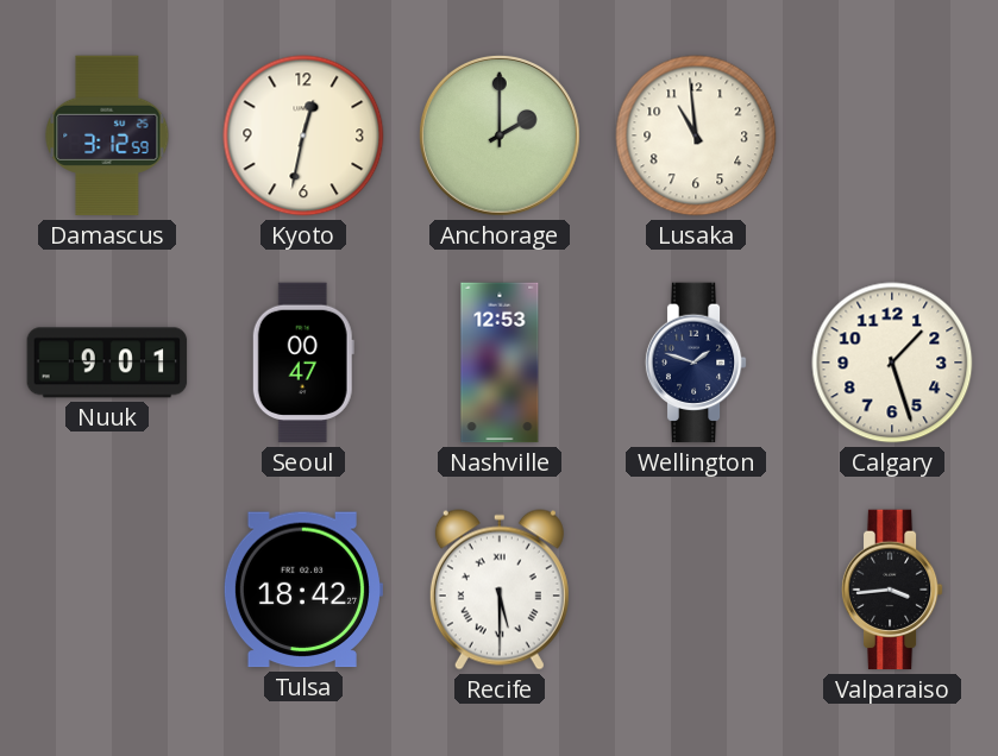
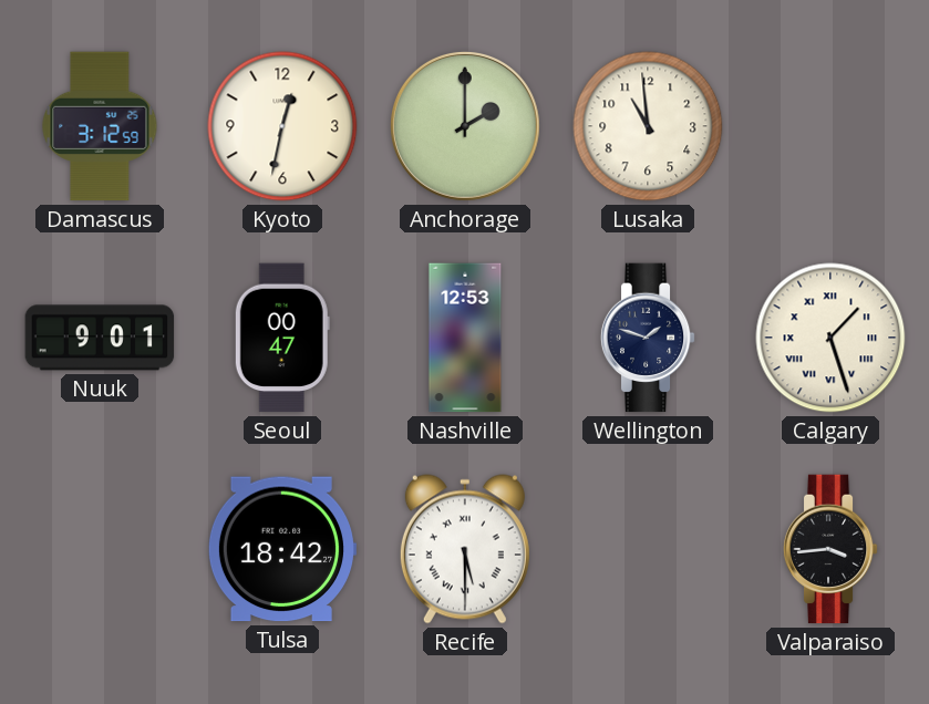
Calgary numerals: Arabic -> Roman (830, 338)
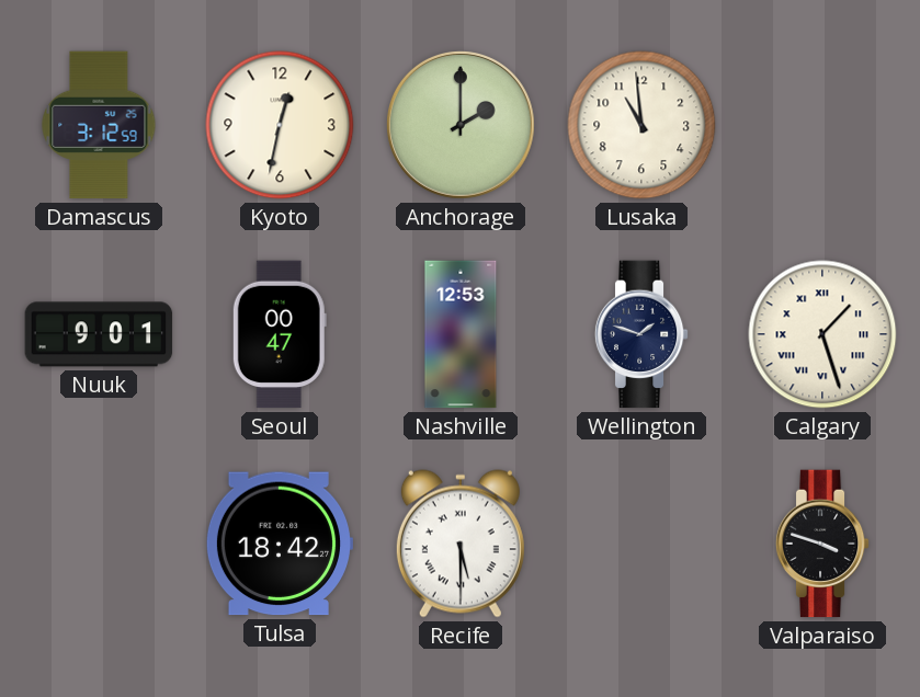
Valparaiso: 3:44 -> 3:48 (822, 544)
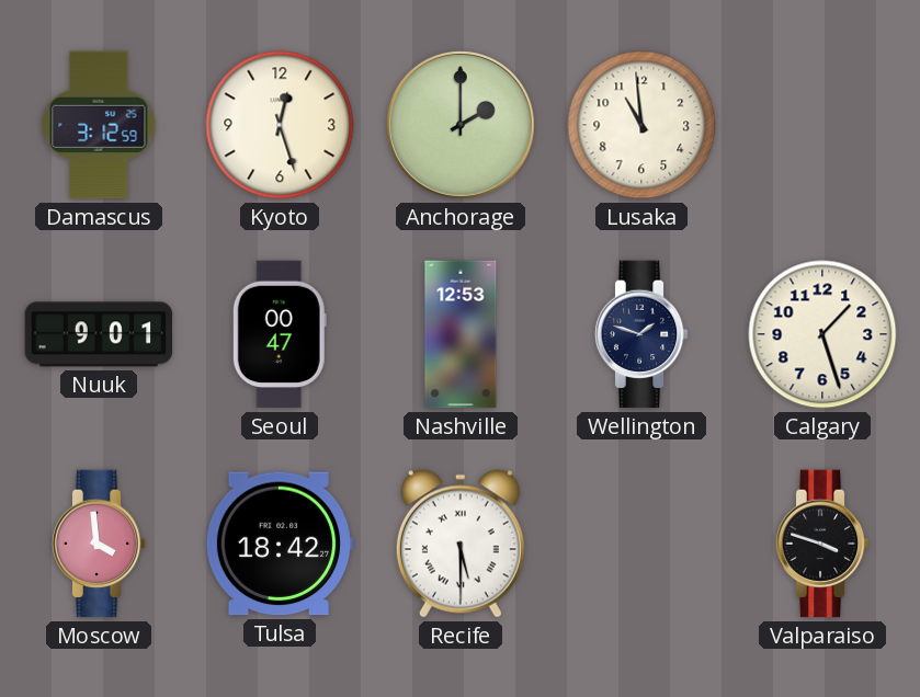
Kyoto: 12:32 -> 12:27 (280, 125)
Calgary numerals: Roman -> Arabic (822, 334)
Moscow: none -> 3:59 (99, 544)
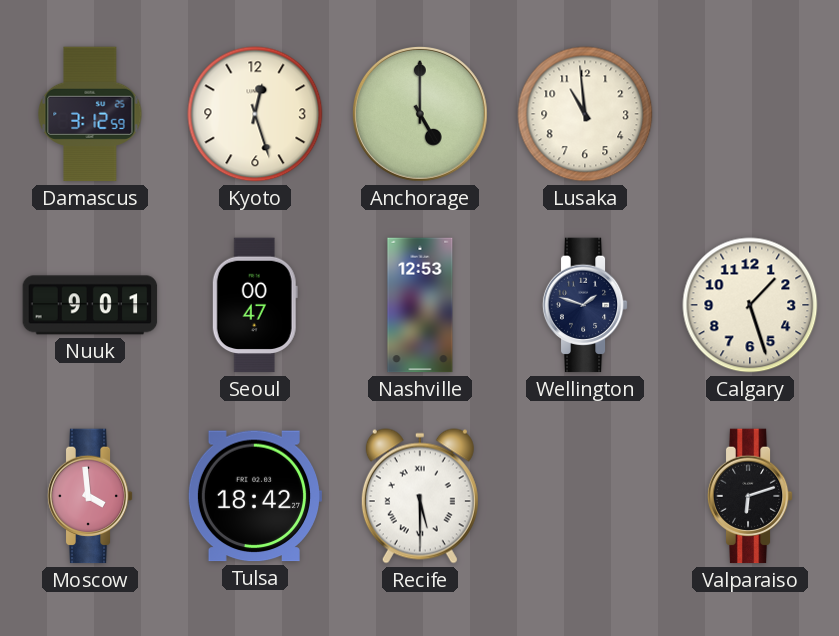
Anchorage: 2:00 -> 5:00 (420, 114)
Valparaiso: 3:48 -> 6:12 (750, 496)
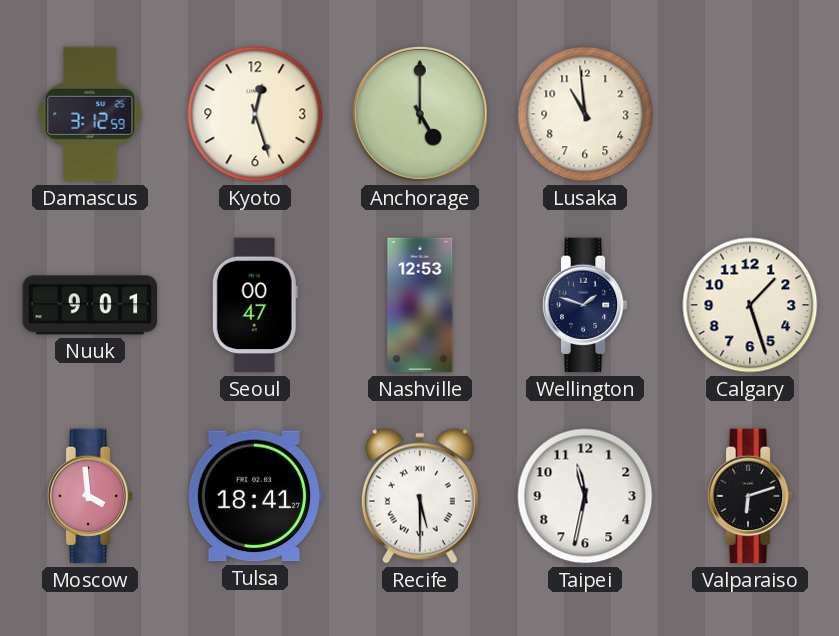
Tulsa: 18:42 -> 18:41 (254, 496)
Taipei: none -> 11:32 (585, 496)
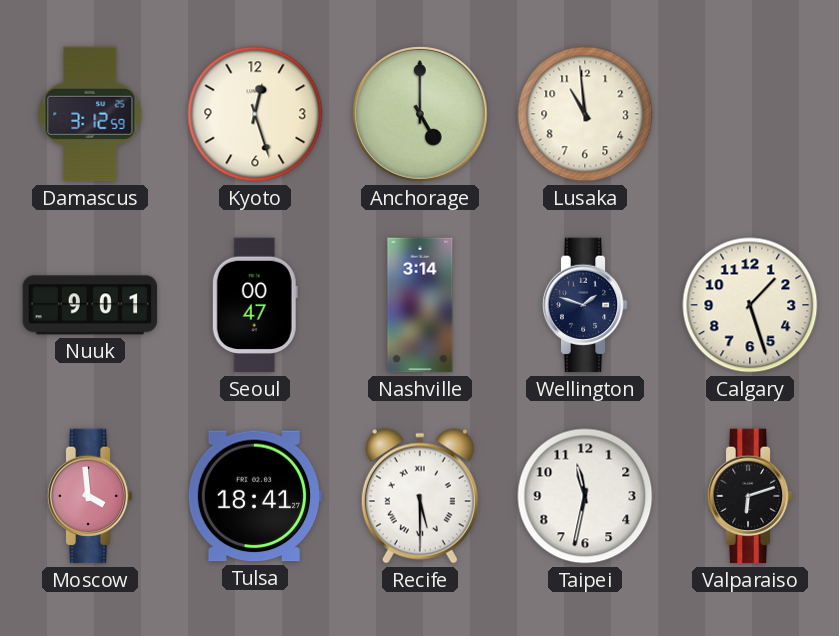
Nashville: 12:53 -> 3:14 (420, 305)
